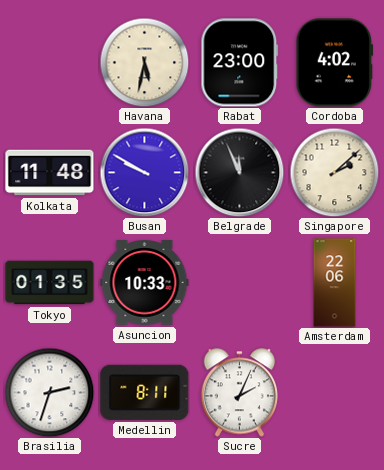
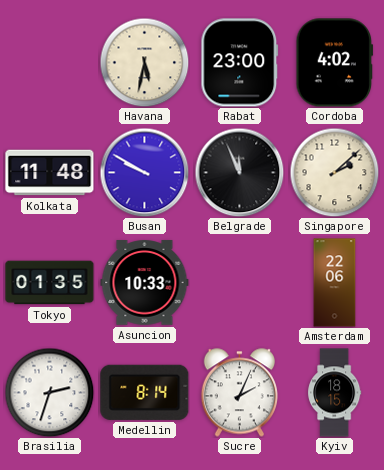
Medellin: 8:11 -> 8:14 (145, 392)
Kyiv: none -> 18:15 (335, 393)
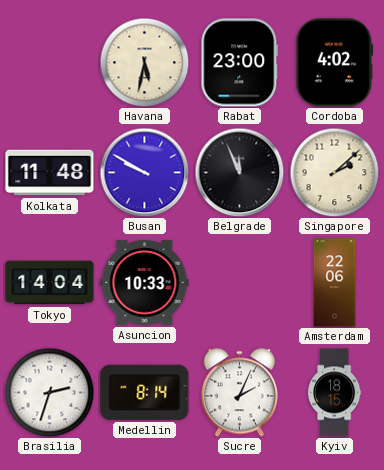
Tokyo: 01:35 -> 14:04 (50, 283)
